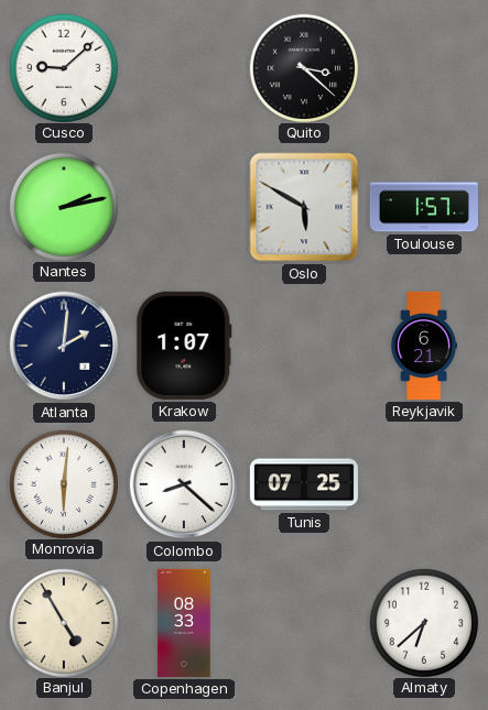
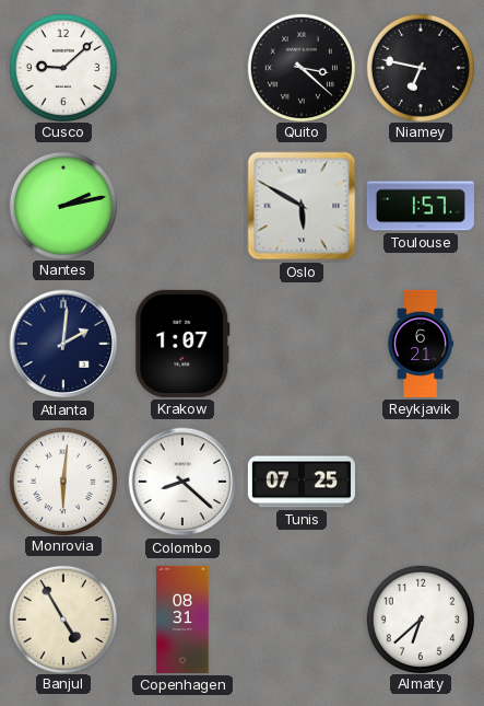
Niamey: none -> 6:47 (420, 67)
Copenhagen: 08:33 -> 08:31 (182, 620)
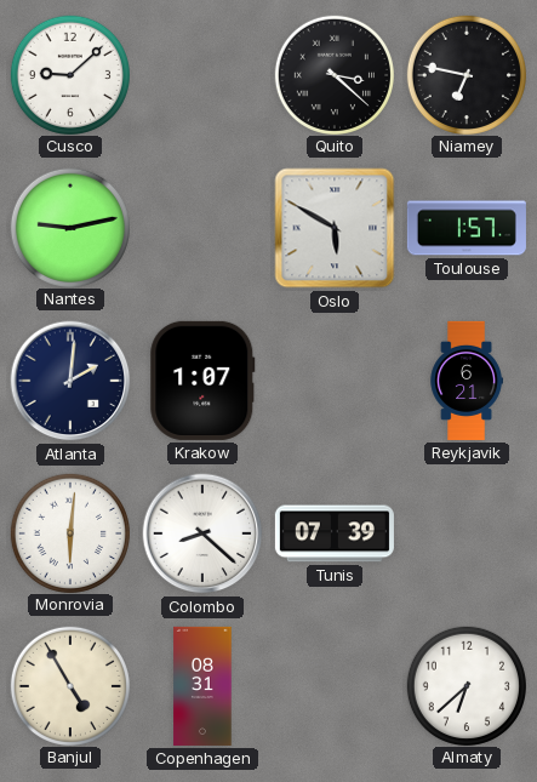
Nantes: 2:13 -> 9:13 (69, 227)
Tunis: 07:25 -> 07:39 (335, 533)
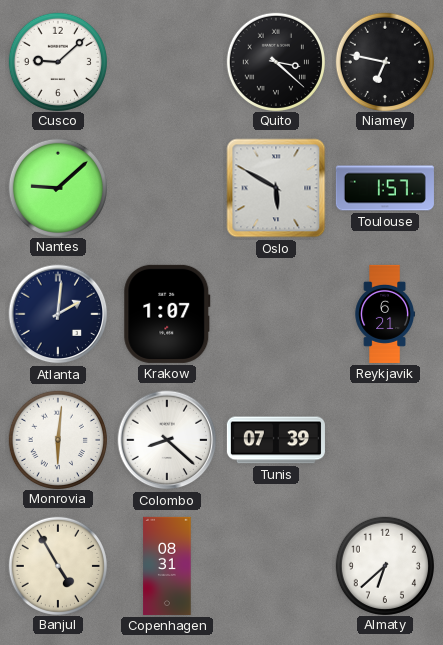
Nantes: 9:13 -> 9:08 (57, 187)
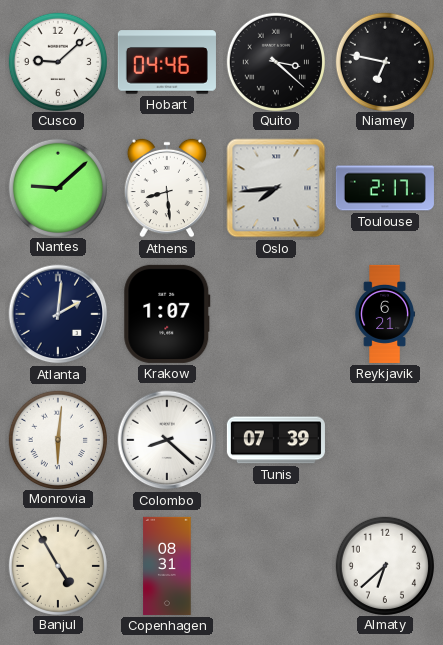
Hobart: none -> 04:46 (167, 62)
Athens: none -> 8:29 (167, 188)
Oslo: 5:50 -> 7:44 (276, 188)
Toulouse: 1:57 -> 2:17 (385, 188)
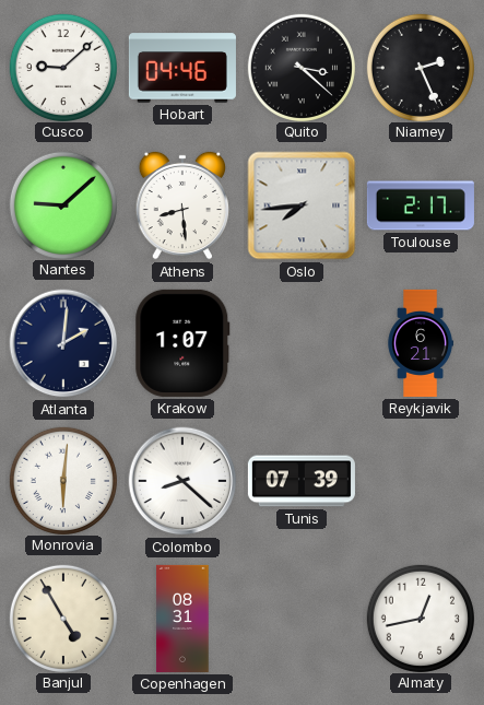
Niamey: 6:47 -> 2:26 (420, 67)
Almaty: 6:38 -> 12:43 (420, 618)
